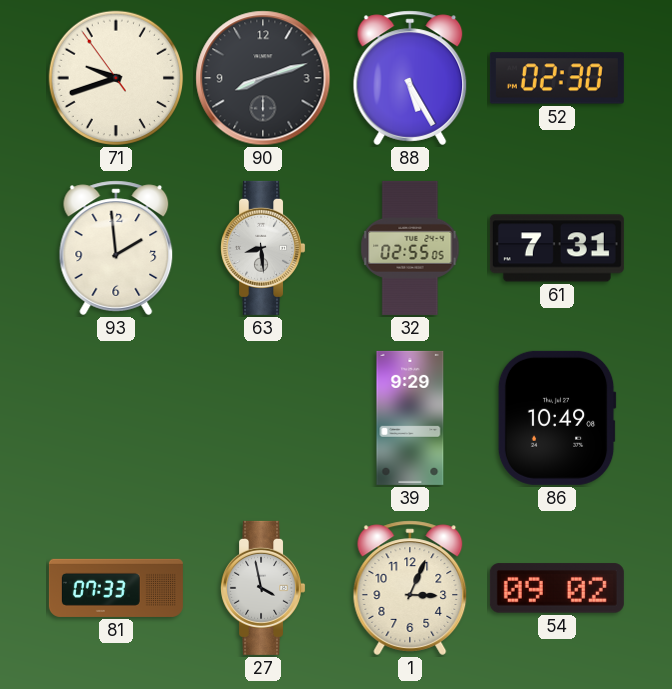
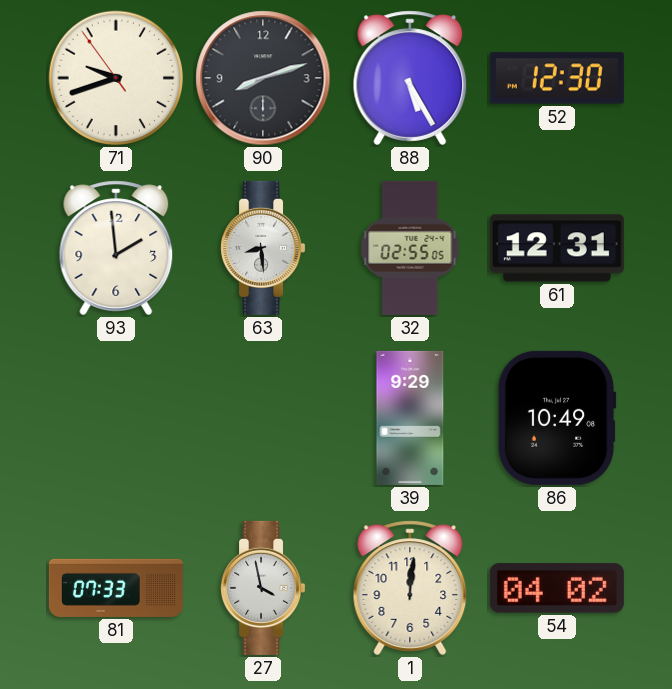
52: 02:30 -> 12:30 (557, 78)
61: 7:31 -> 12:31 (557, 248)
1: 3:04 -> 12:01 (410, 588)
54: 09:02 -> 04:02 (557, 588)
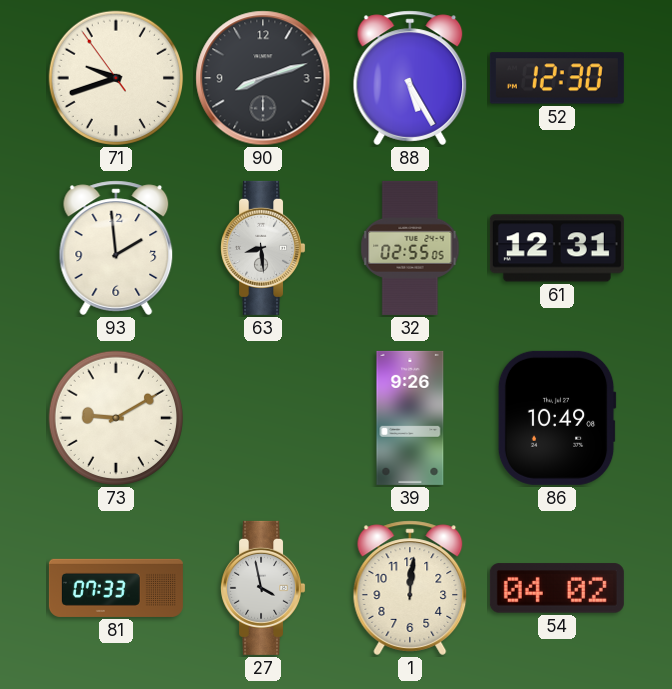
73: none -> 9:10 (116, 418)
39: 9:29 -> 9:26 (410, 418)
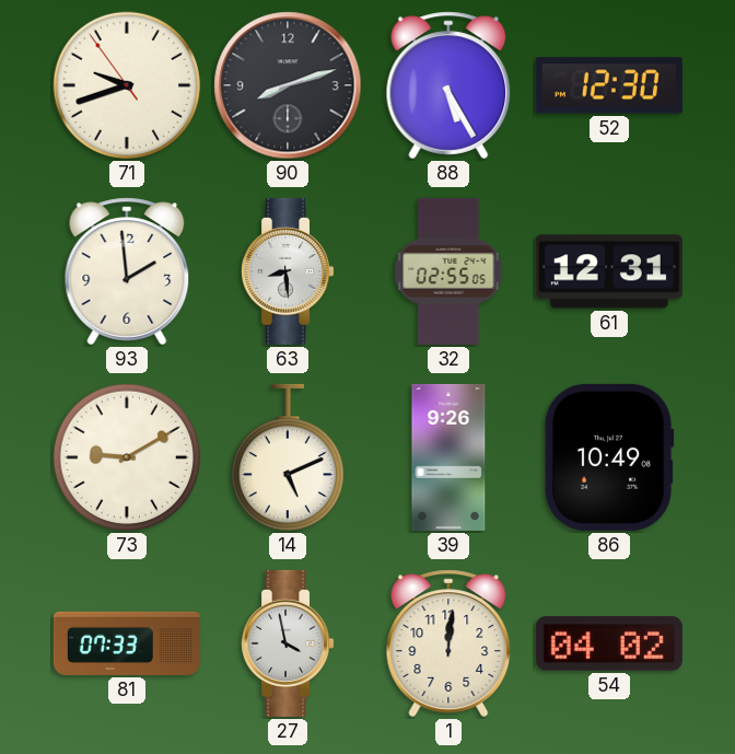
14: none -> 5:11 (288, 457)
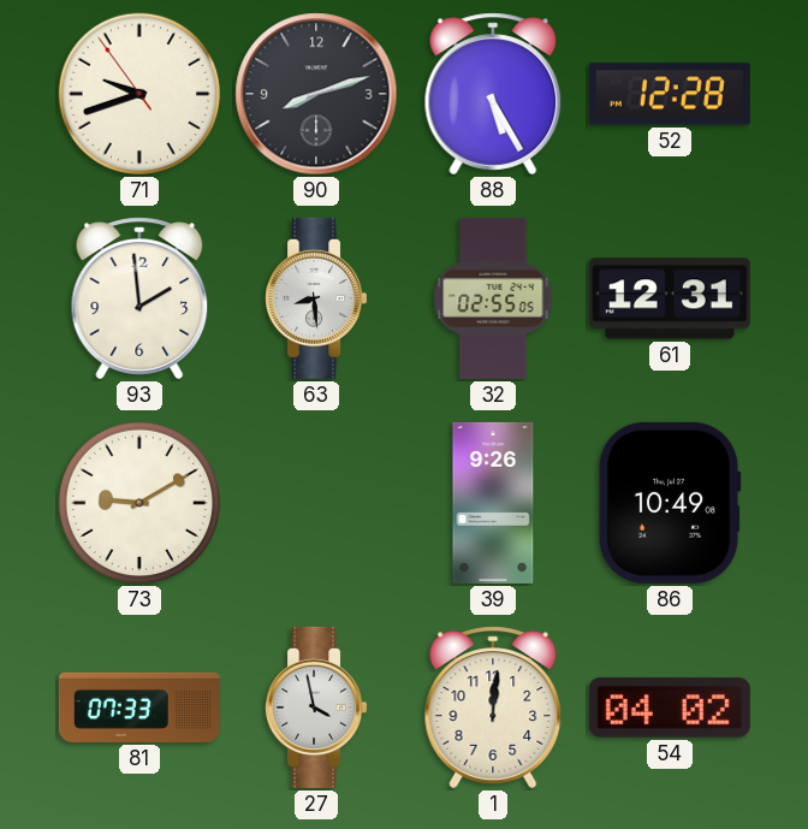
52: 12:30 -> 12:28 (670, 94)
14: 5:11 -> none (288, 457)
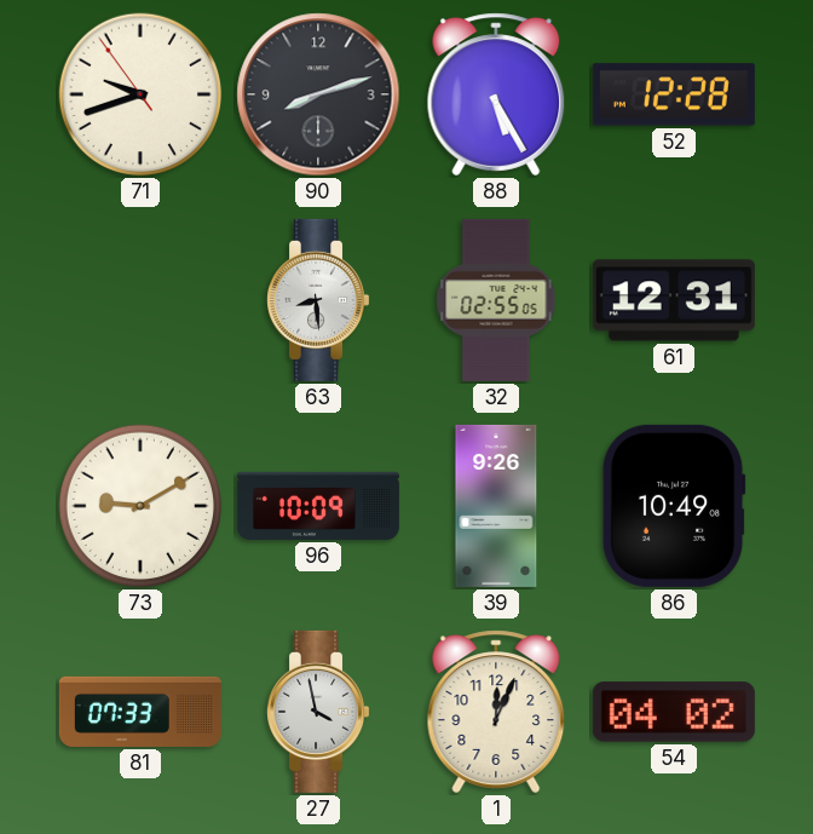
93: 1:59 -> none (139, 298)
96: none -> 10:09 (318, 506)
1: 12:01 -> 12:04 (496, 712)
